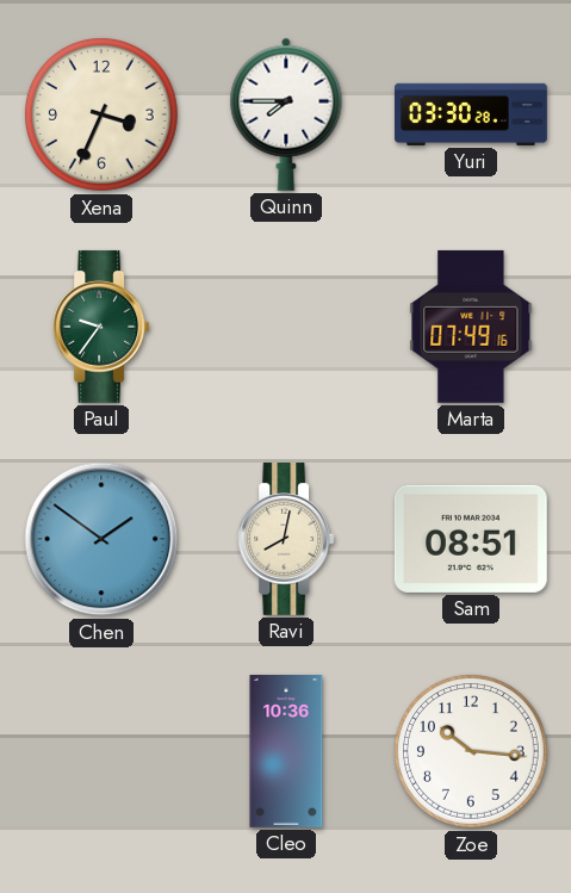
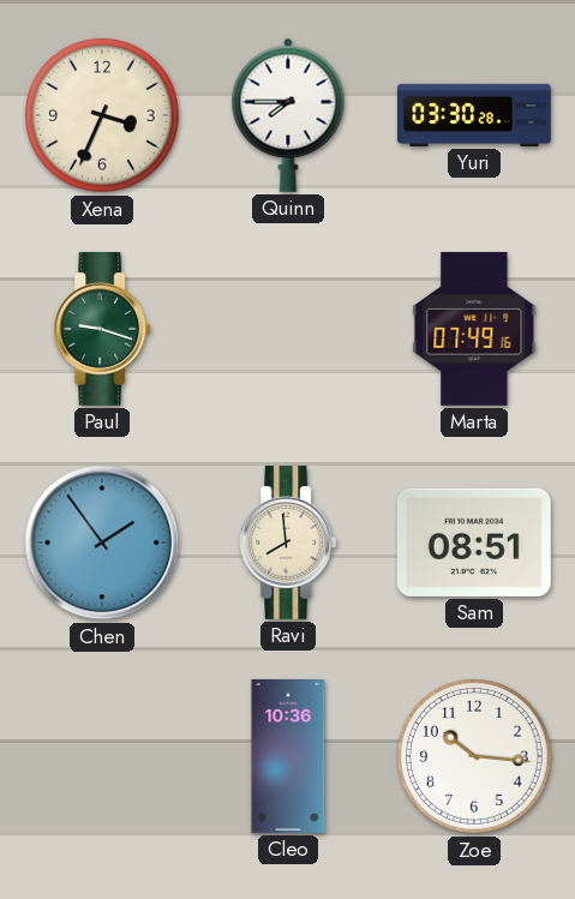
Paul: 9:36 -> 9:18 (102, 329)
Chen: 1:51 -> 1:54 (102, 543)
Ravi: 8:02 -> 7:59 (288, 543)
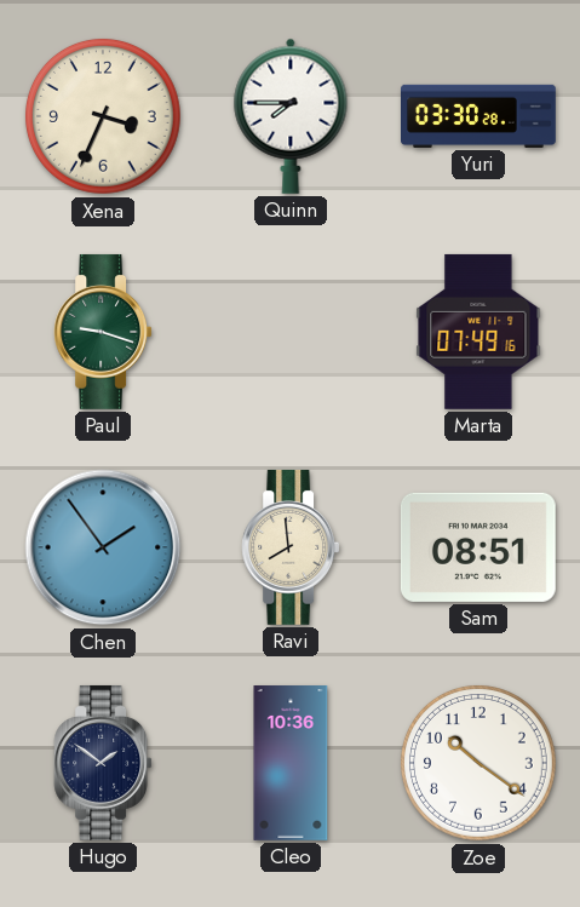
Hugo: none -> 1:51 (103, 763)
Zoe: 10:16 -> 10:21 (478, 763)
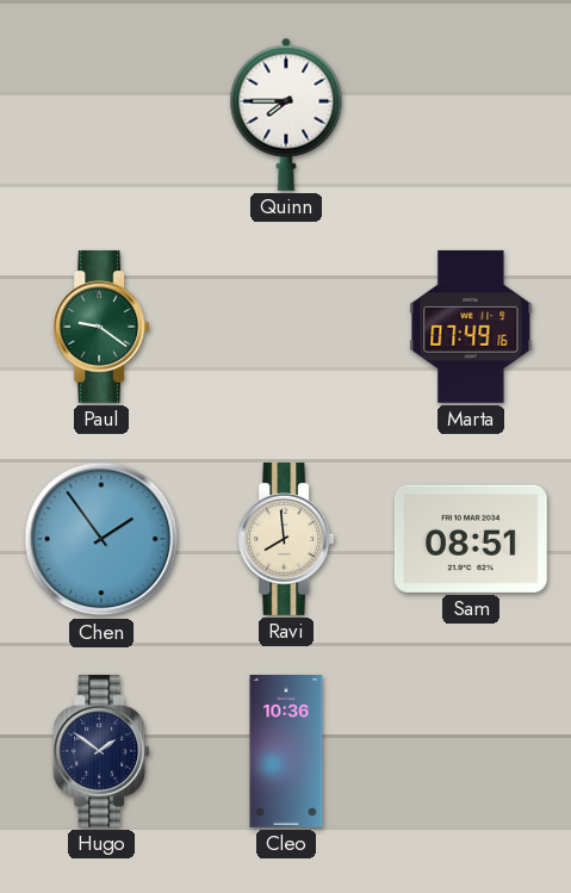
Xena: 3:34 -> none (103, 116)
Yuri: 03:30 -> none (479, 116)
Paul: 9:18 -> 9:21 (101, 327)
Zoe: 10:21 -> none (478, 763)
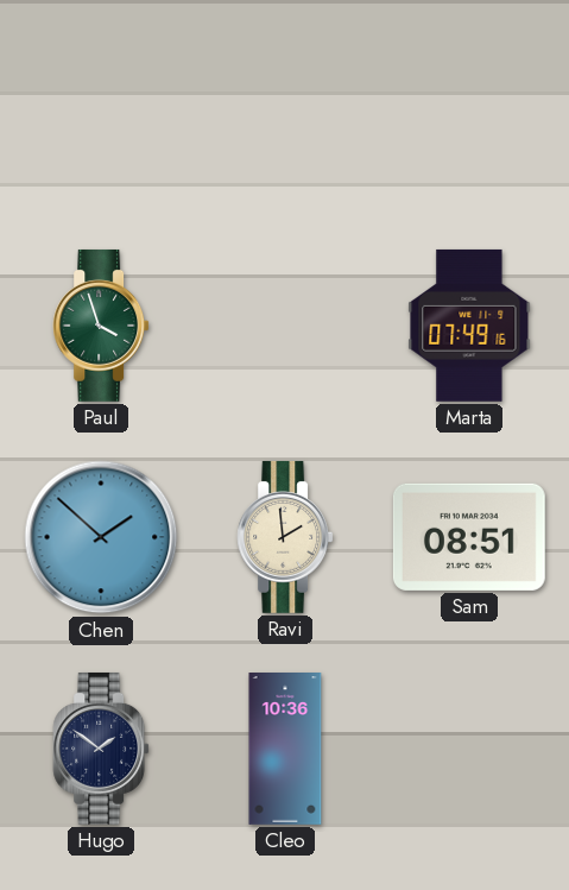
Quinn: 7:45 -> none (286, 114)
Paul: 9:21 -> 3:57 (101, 326)
Chen: 1:54 -> 1:52 (101, 537)
Ravi: 7:59 -> 1:59 (285, 537)
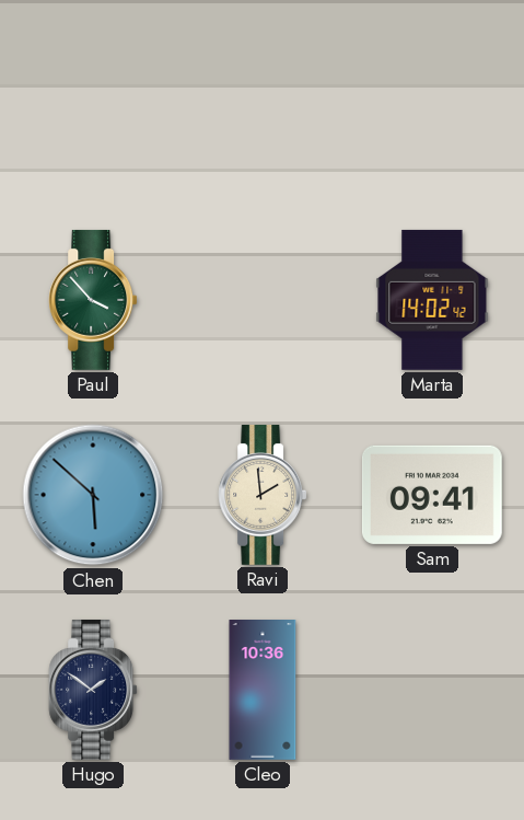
Paul: 3:57 -> 3:53 (93, 300)
Marta: 07:49 -> 14:02 (432, 300)
Chen: 1:52 -> 5:52 (93, 495)
Sam: 08:51 -> 09:41 (432, 495)
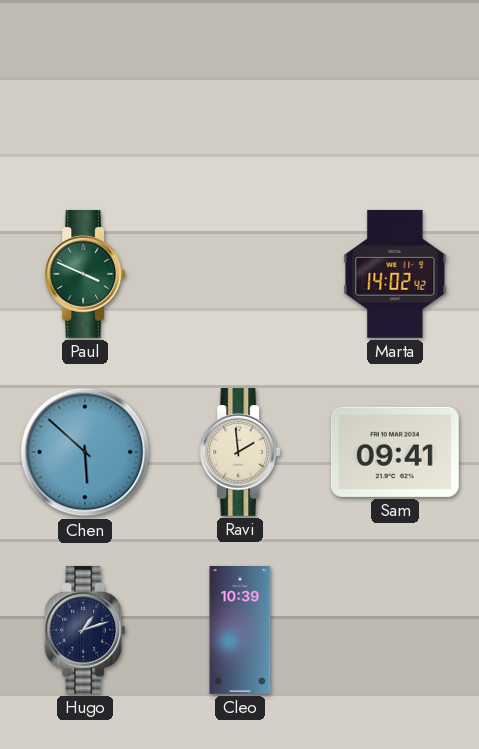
Paul: 3:53 -> 3:49 (85, 274)
Hugo: 1:51 -> 1:12 (85, 630)
Cleo: 10:36 -> 10:39 (240, 631)
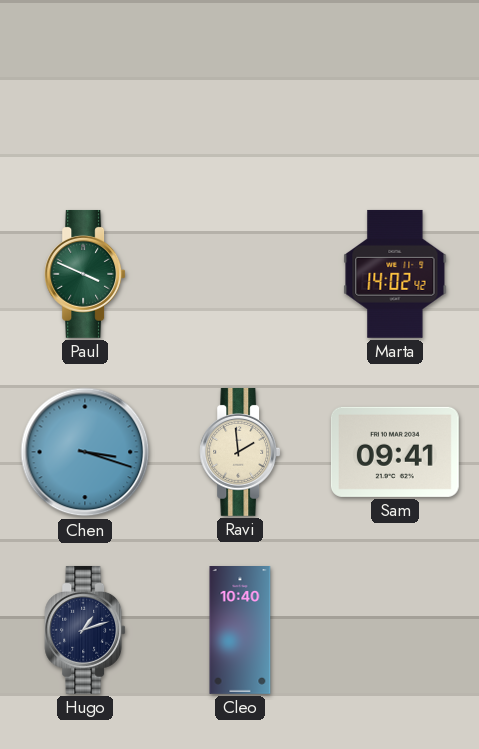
Chen: 5:52 -> 3:18 (85, 452)
Cleo: 10:39 -> 10:40 (240, 631)
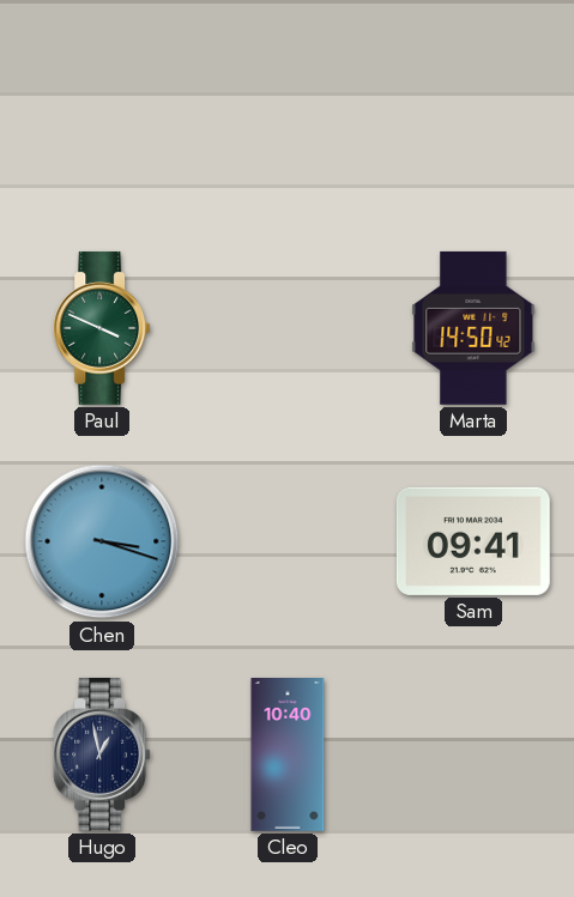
Marta: 14:02 -> 14:50 (473, 328)
Ravi: 1:59 -> none (240, 452)
Hugo: 1:12 -> 12:58 (102, 754)
